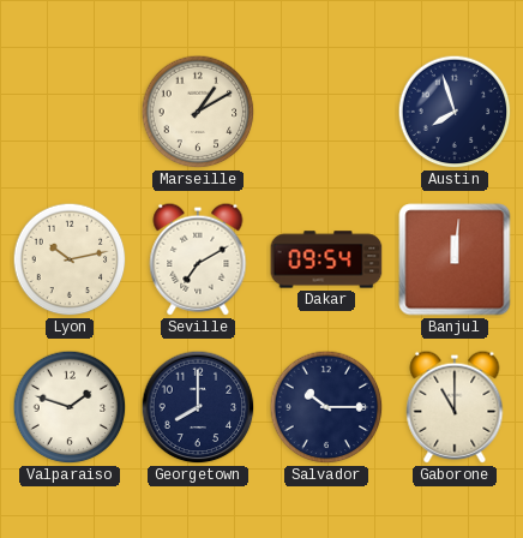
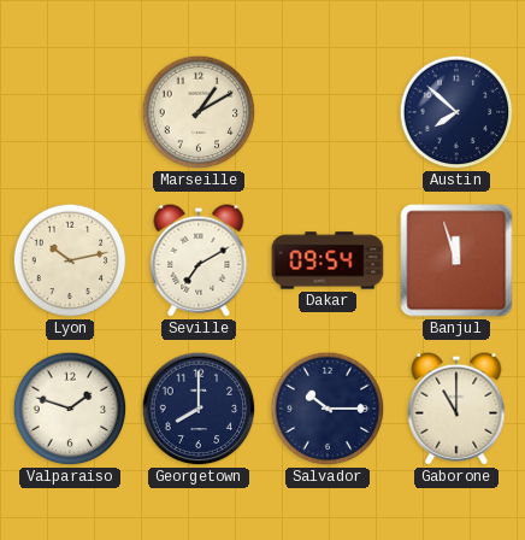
Austin: 7:57 -> 7:52 (456, 112)
Banjul: 12:01 -> 11:57 (456, 260)
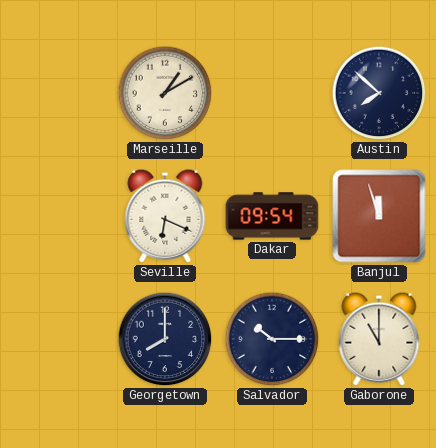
Lyon: 10:13 -> none (70, 260)
Seville: 7:10 -> 6:19 (165, 216)
Valparaiso: 1:48 -> none (70, 409)
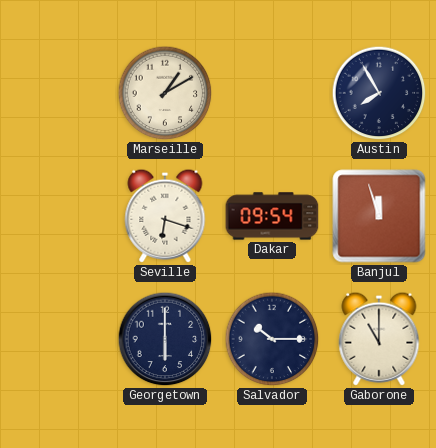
Austin: 7:52 -> 7:55 (379, 93)
Seville: 6:19 -> 6:18 (165, 216)
Georgetown: 8:00 -> 6:00 (165, 339)
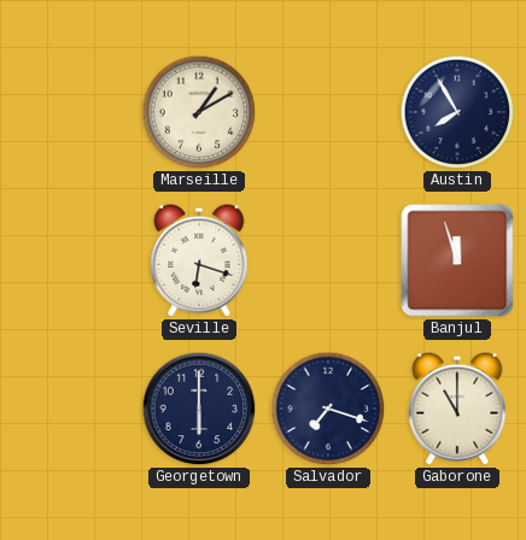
Dakar: 09:54 -> none (272, 216)
Salvador: 10:15 -> 7:18 (328, 409)
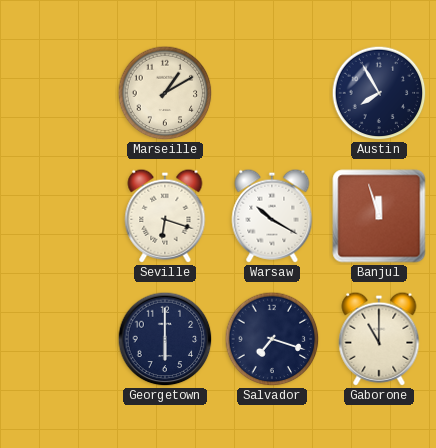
Warsaw: none -> 10:20 (272, 216)
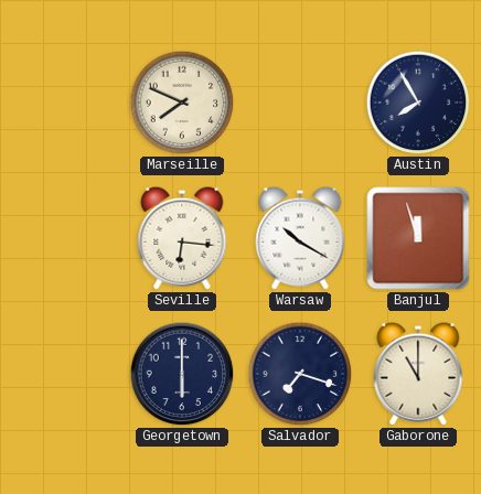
Marseille: 1:10 -> 7:49 (182, 103)
Seville: 6:18 -> 6:16 (182, 238)
